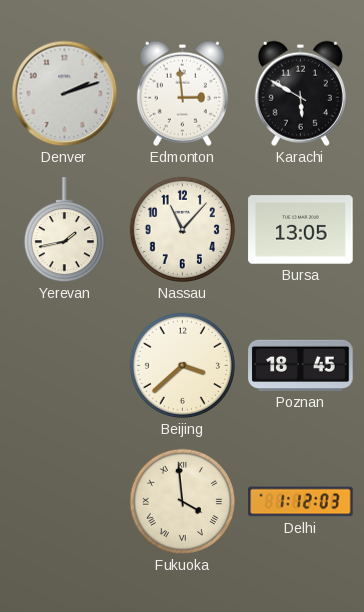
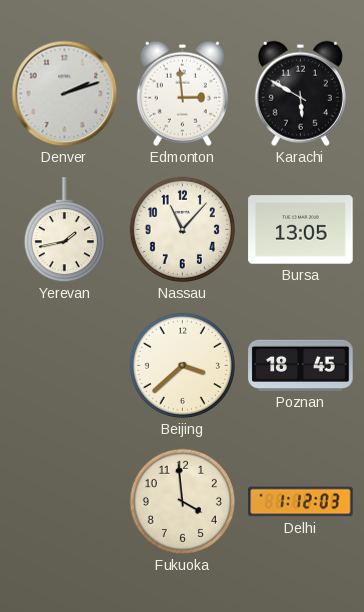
Fukuoka numerals: Roman -> Arabic (182, 501)
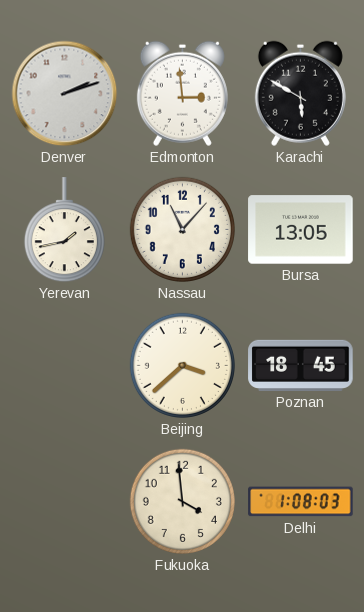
Delhi: 1:12 -> 1:08 (301, 502)
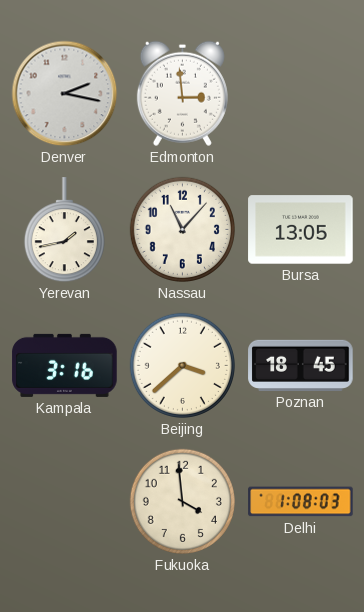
Denver: 2:12 -> 2:17 (65, 94)
Karachi: 5:50 -> none (300, 93)
Kampala: none -> 3:16 (65, 365)
